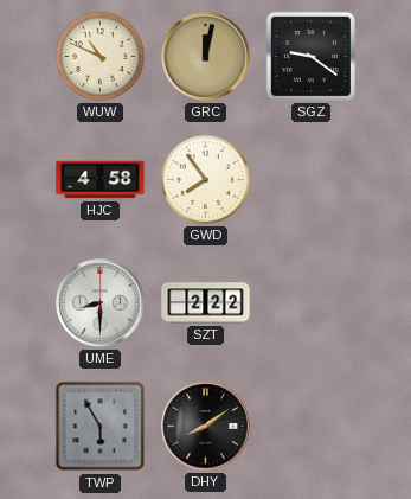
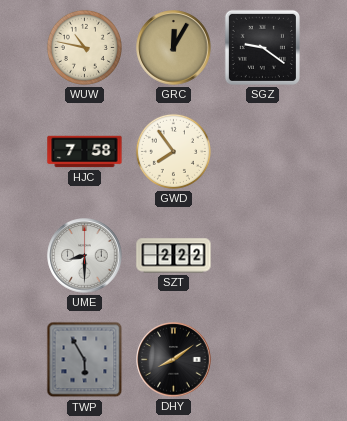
WUW: 10:49 -> 10:47 (84, 47)
GRC: 12:02 -> 12:05 (174, 48)
HJC: 4:58 -> 7:58 (85, 152)
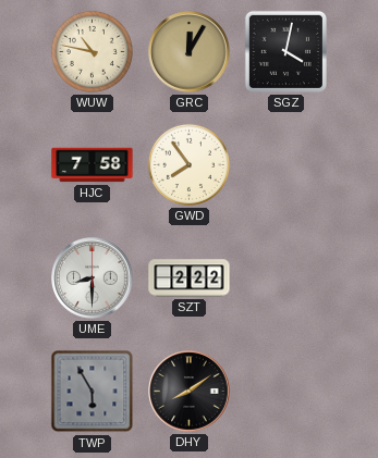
SGZ: 9:21 -> 4:02 (285, 51)
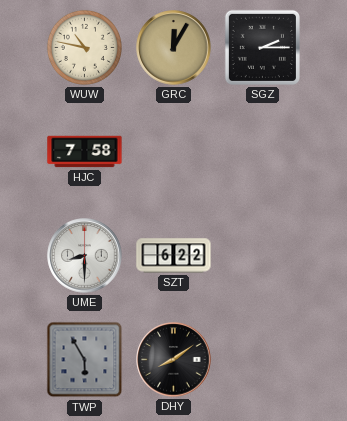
SGZ: 4:02 -> 2:15 (262, 47)
GWD: 7:54 -> none (188, 164)
SZT: 2:22 -> 6:22 (174, 256)
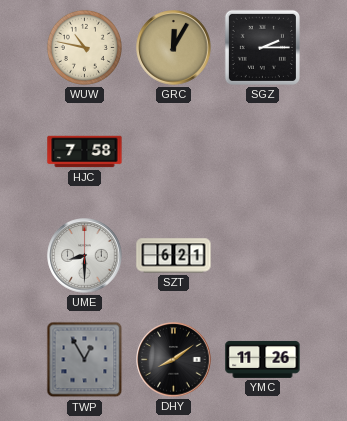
SZT: 6:22 -> 6:21 (174, 256)
TWP: 5:55 -> 12:55 (85, 360)
YMC: none -> 11:26 (263, 359)
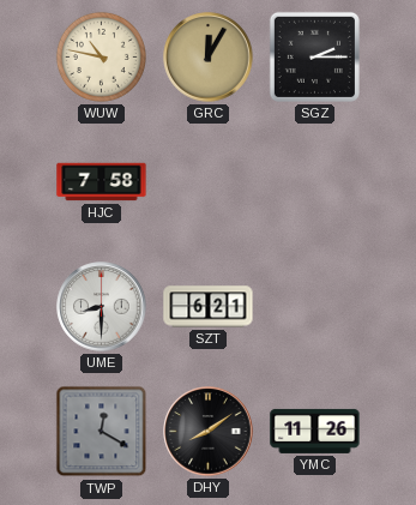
TWP: 12:55 -> 12:20 (102, 432)
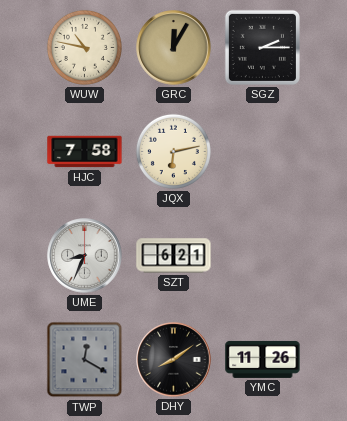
JQX: none -> 6:13 (173, 151)
UME: 8:30 -> 8:34 (85, 256)
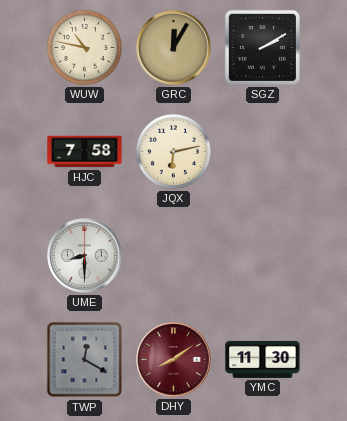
SGZ: 2:15 -> 2:10 (262, 47)
UME: 8:34 -> 8:30 (85, 256)
SZT: 6:21 -> none (174, 256)
DHY dial: black -> burgundy (174, 360)
YMC: 11:26 -> 11:30 (263, 359)
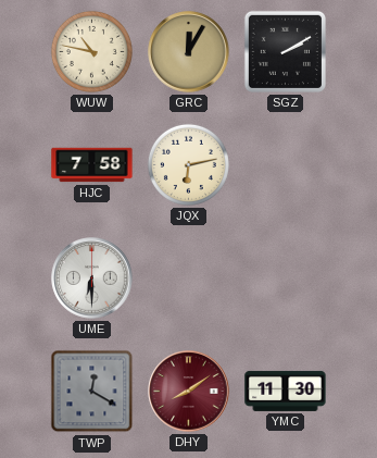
UME: 8:30 -> 6:30 (92, 278)
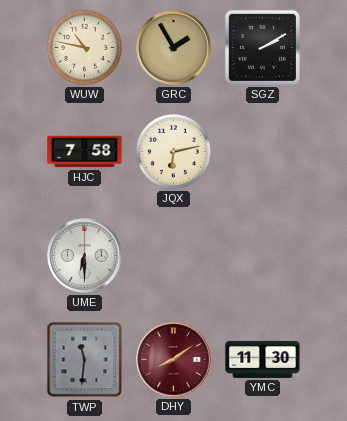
GRC: 12:05 -> 1:55 (174, 48)
TWP: 12:20 -> 11:31 (85, 360)
